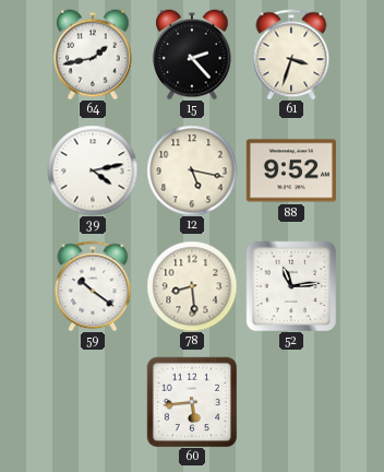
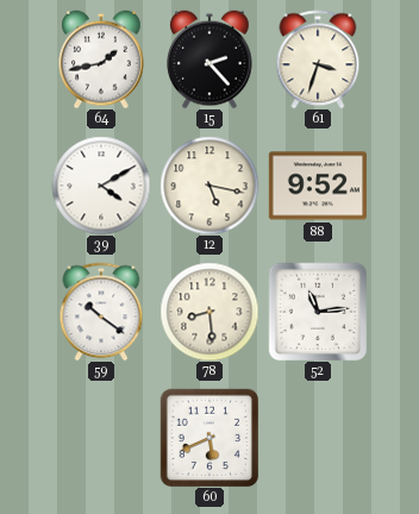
39: 4:13 -> 4:10 (101, 186)
60: 5:44 -> 5:41 (209, 438)
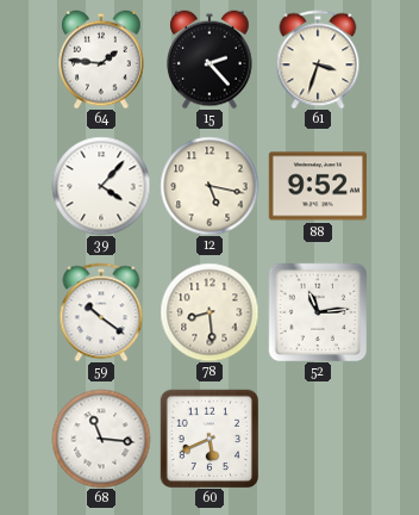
64: 1:43 -> 1:46 (101, 60)
39: 4:10 -> 4:07 (101, 186)
68: none -> 11:16 (101, 439)
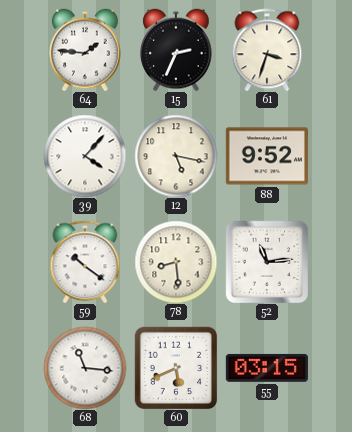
15: 2:23 -> 2:34 (176, 50)
55: none -> 03:15 (267, 368)
